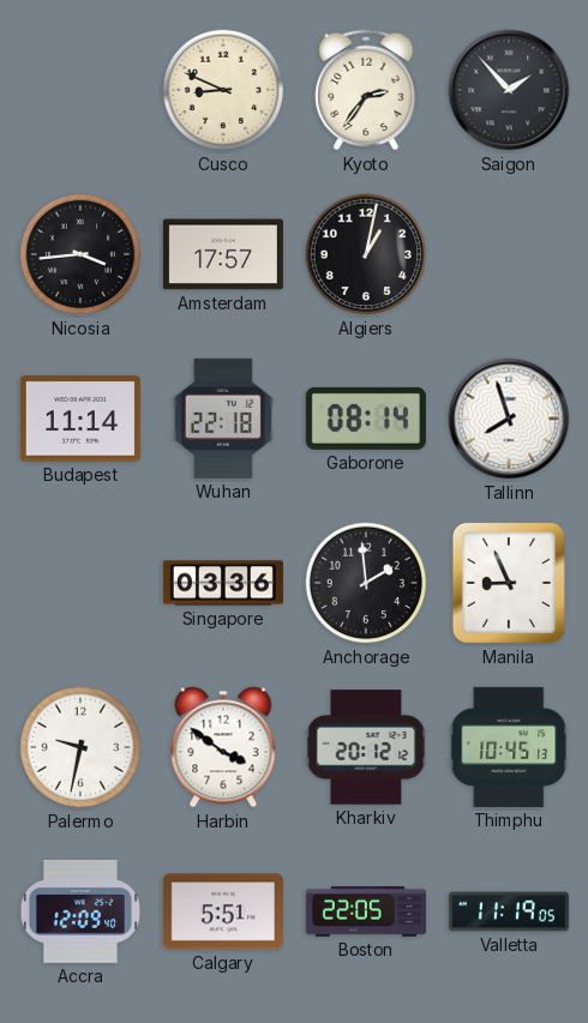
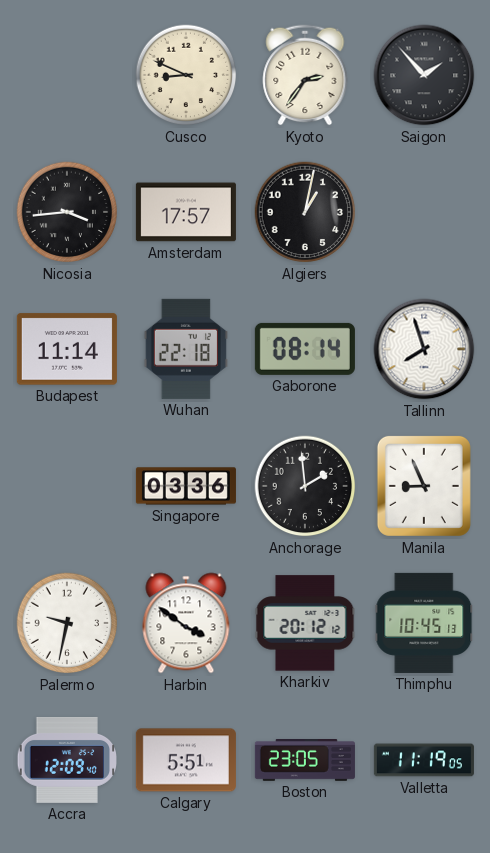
Boston: 22:05 -> 23:05 (305, 761)
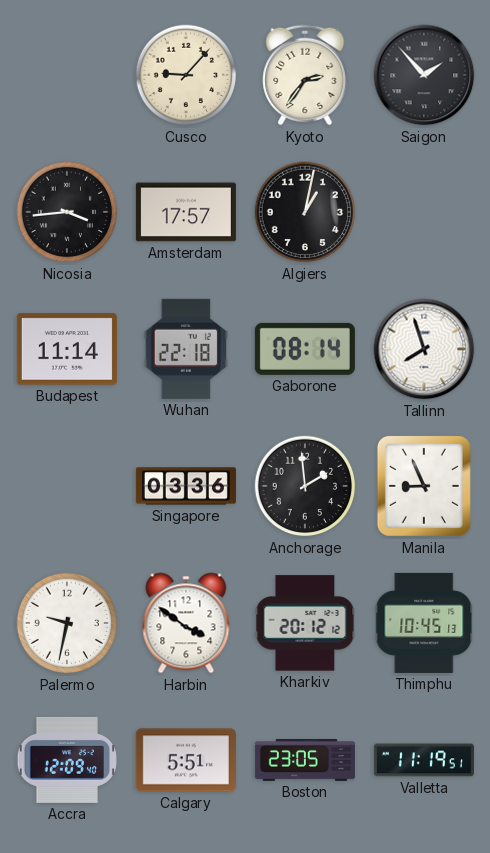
Cusco: 8:49 -> 9:07 (186, 75)
Valletta: 11:19:05 -> 11:19:51 (424, 760)
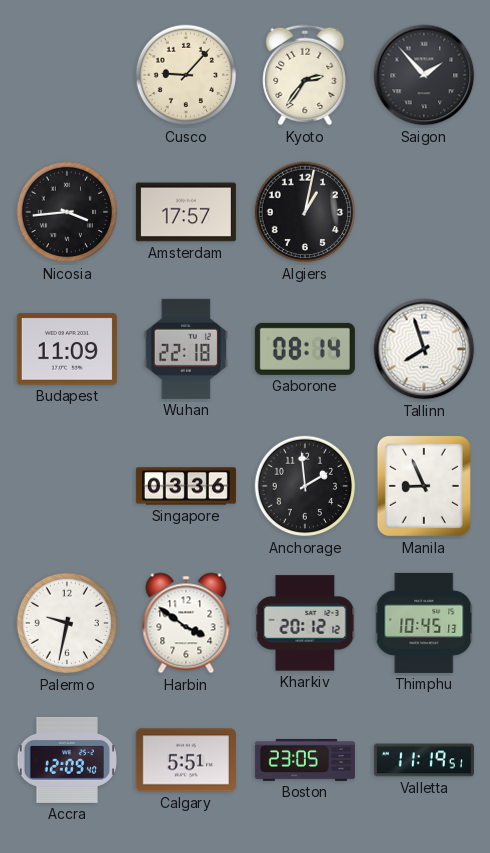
Budapest: 11:14 -> 11:09 (67, 349)
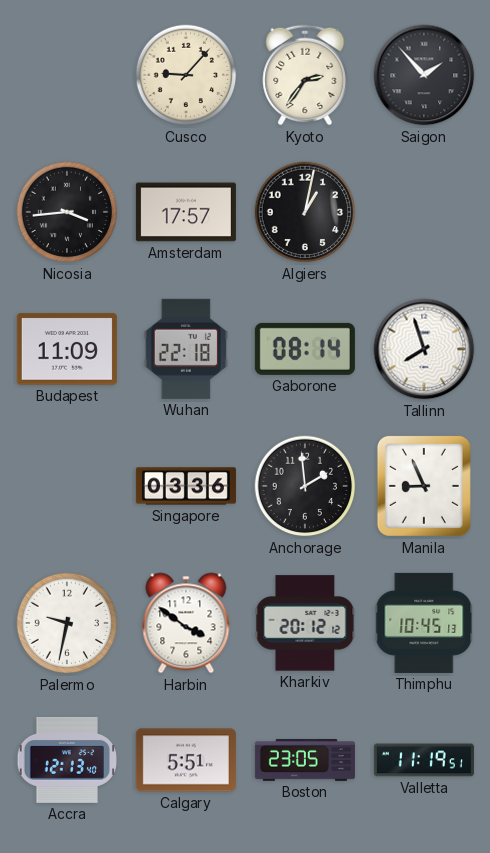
Accra: 12:09 -> 12:13 (66, 760)
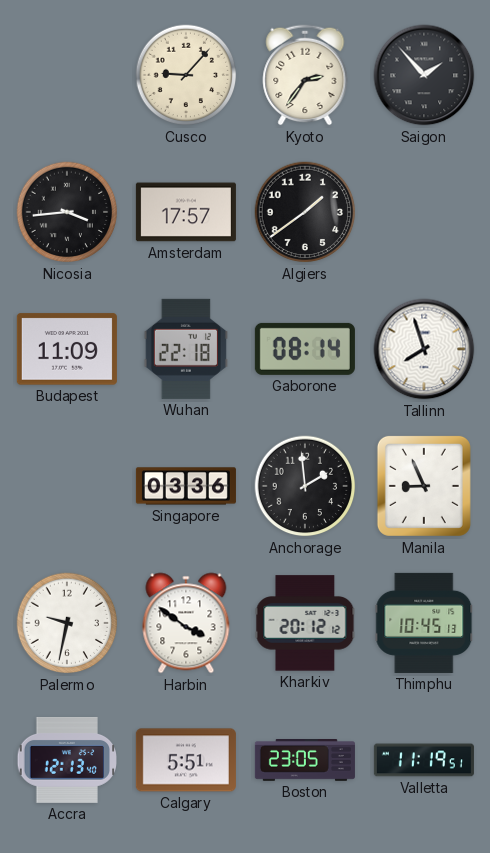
Algiers: 1:02 -> 1:39 (305, 212)
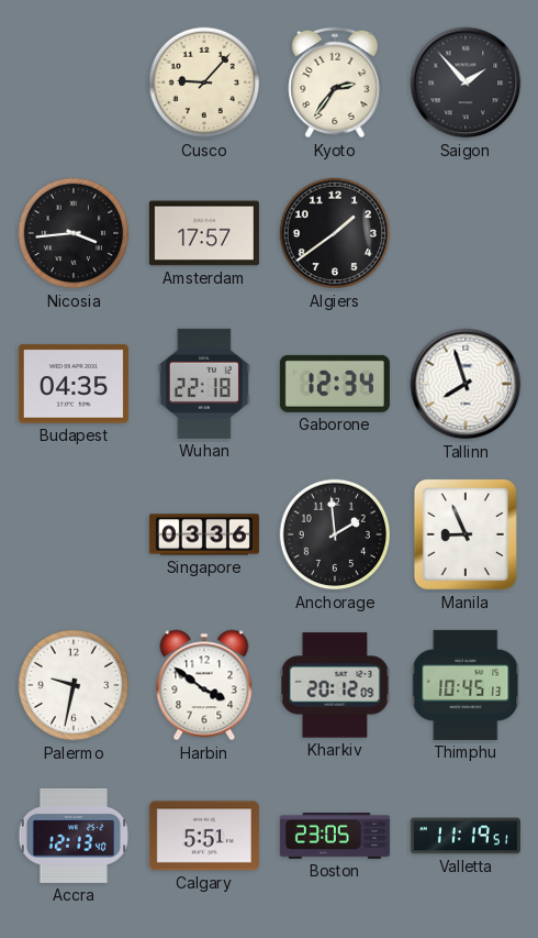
Budapest: 11:09 -> 04:35 (74, 384)
Gaborone: 08:14 -> 12:34 (335, 384)
Kharkiv: 20:12:12 -> 20:12:09 (335, 685)
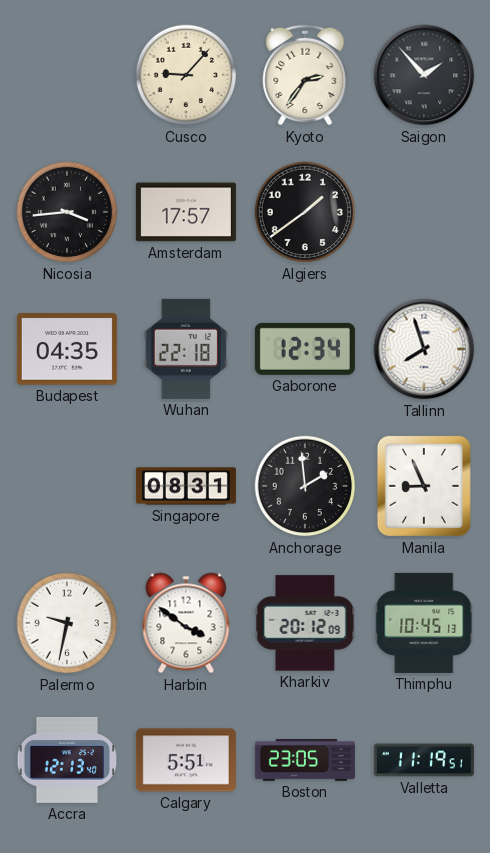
Singapore: 03:36 -> 08:31 (186, 486)
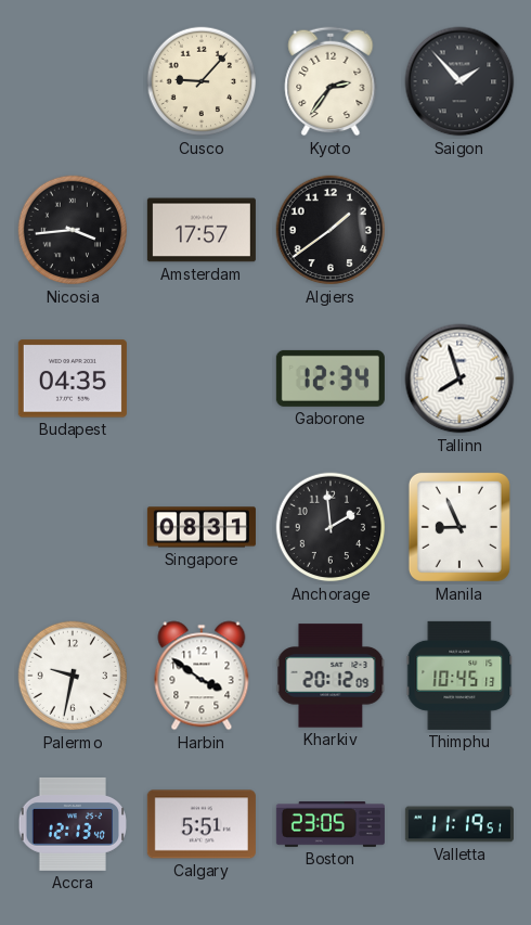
Wuhan: 22:18 -> none (186, 349)
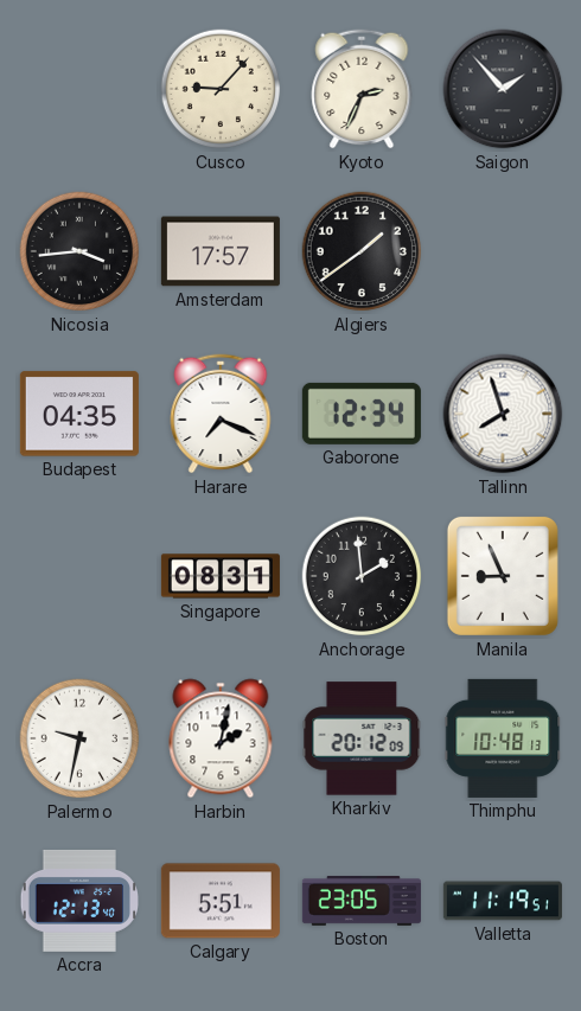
Kyoto: 2:36 -> 2:34 (362, 89)
Harare: none -> 7:19 (221, 414)
Harbin: 3:51 -> 2:02 (221, 738)
Thimphu: 10:45 -> 10:48 (503, 738)
